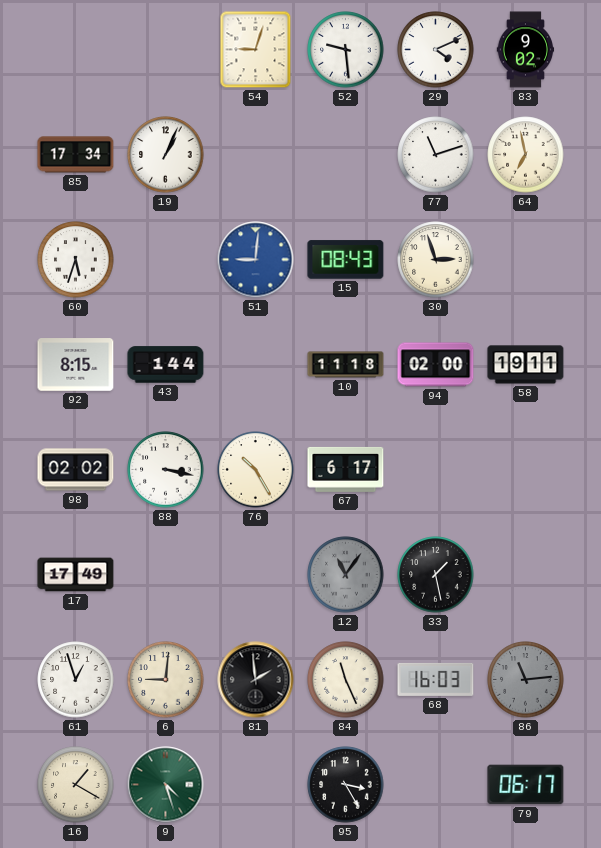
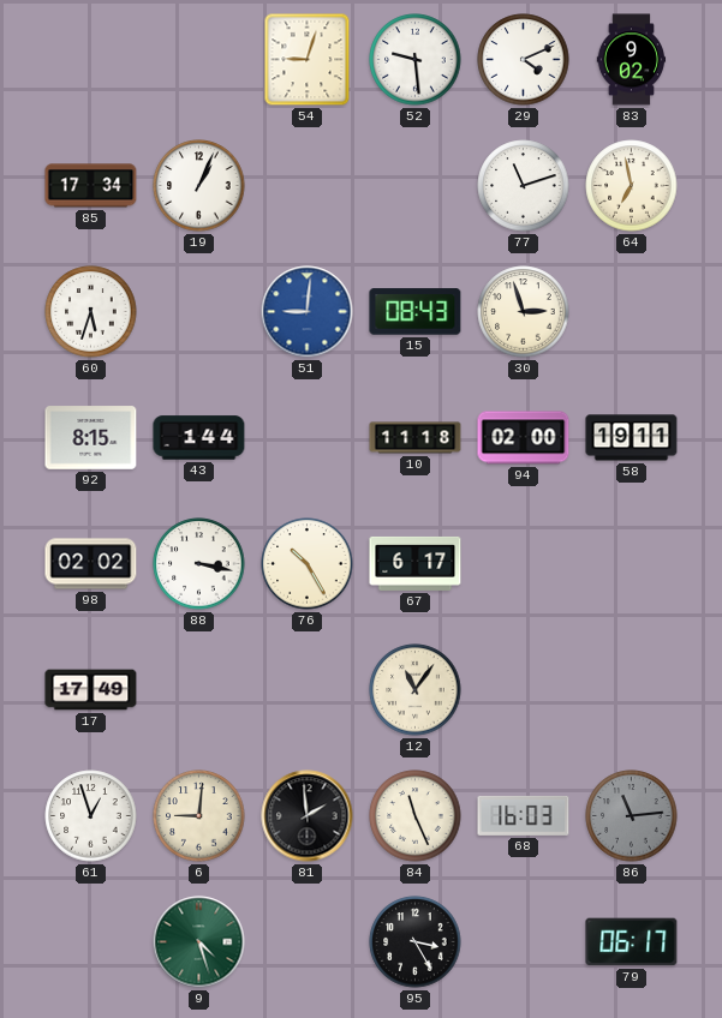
12 dial: grey -> cream (416, 690)
33: 1:28 -> none (436, 575)
16: 1:20 -> none (76, 785)
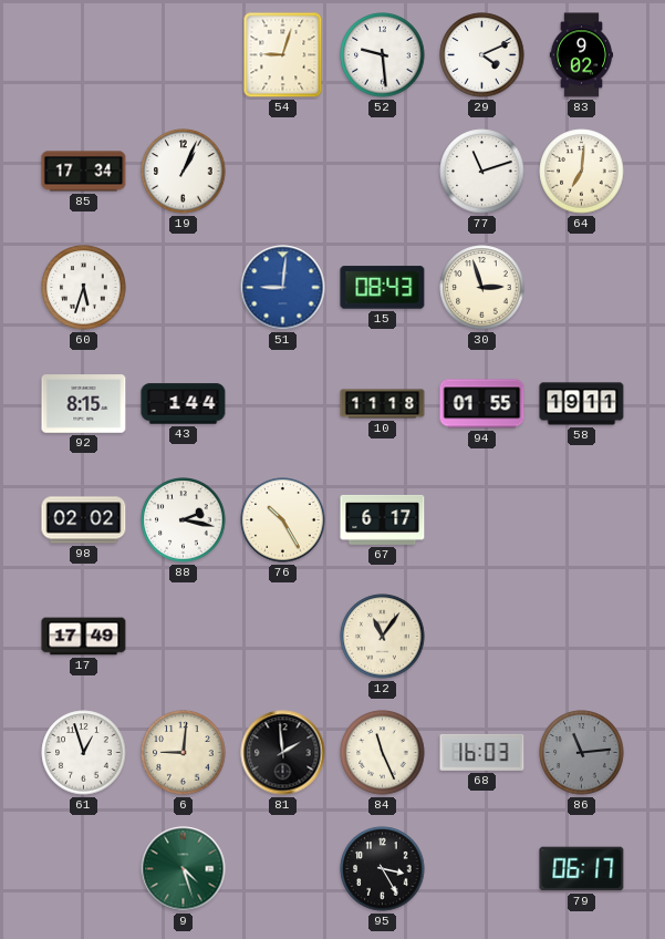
64: 6:58 -> 7:01 (582, 172)
94: 02:00 -> 01:55 (482, 404)
88: 3:17 -> 2:17 (184, 520)
